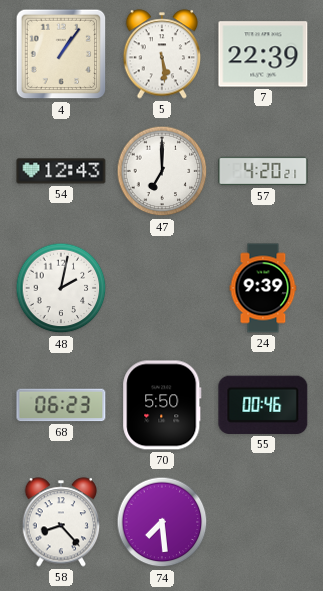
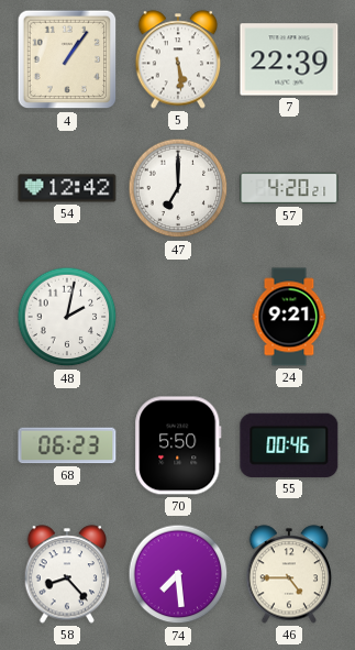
54: 12:43 -> 12:42 (67, 188)
24: 9:39 -> 9:21 (289, 317)
46: none -> 4:45 (289, 574)
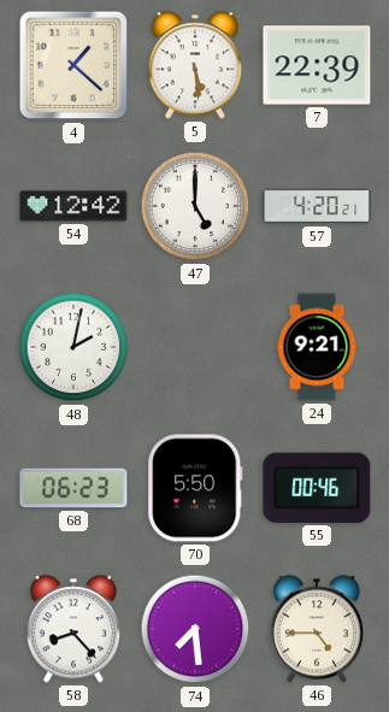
4: 1:06 -> 1:22 (73, 65)
47: 7:00 -> 5:00 (195, 206)
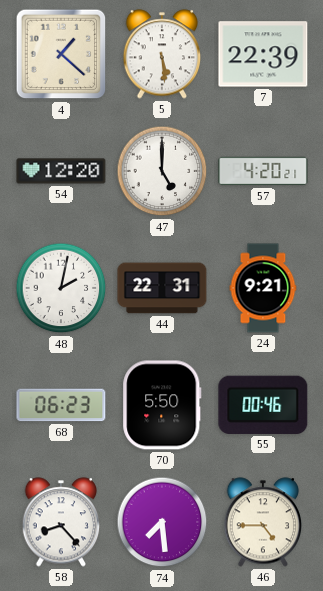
54: 12:42 -> 12:20 (61, 171)
44: none -> 22:31 (162, 288)
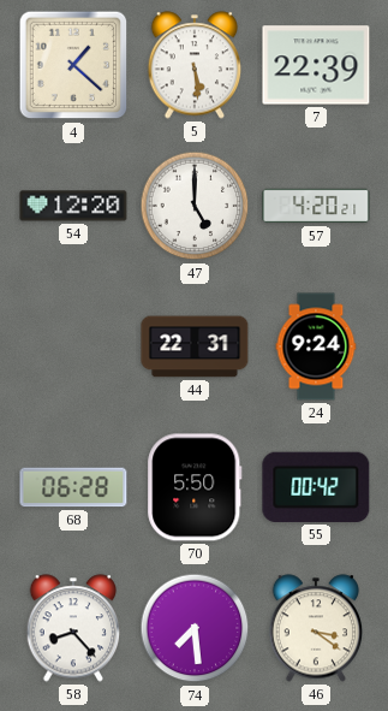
48: 2:02 -> none (61, 288)
24: 9:21 -> 9:24 (316, 346)
68: 06:23 -> 06:28 (73, 487)
55: 00:46 -> 00:42 (316, 487)
46: 4:45 -> 3:21 (316, 628)
